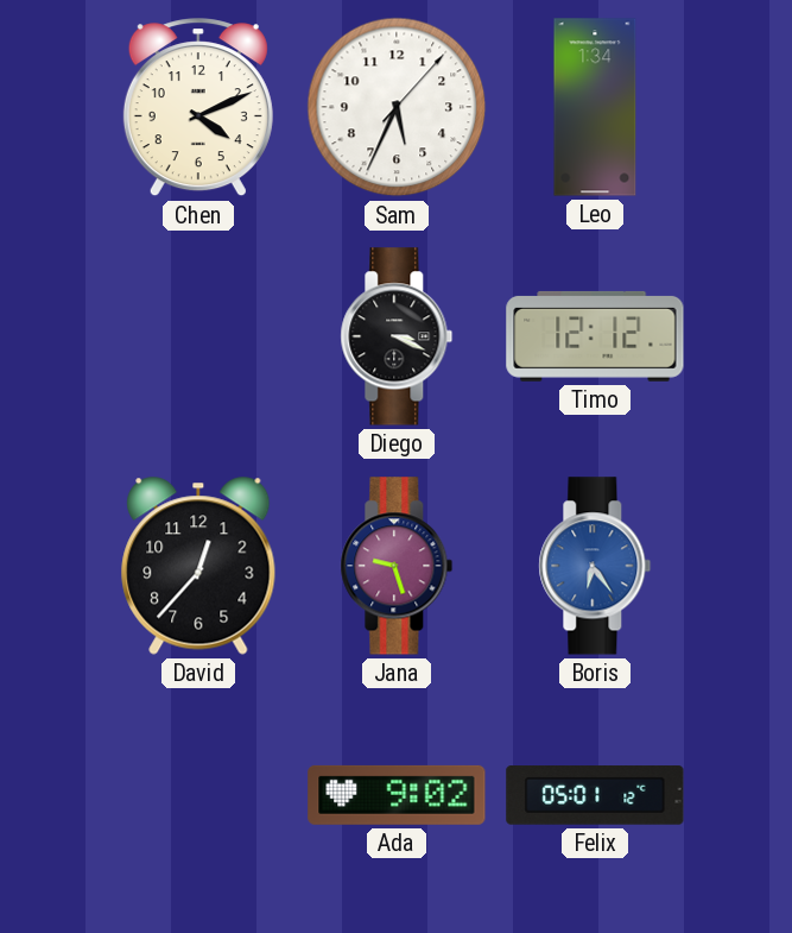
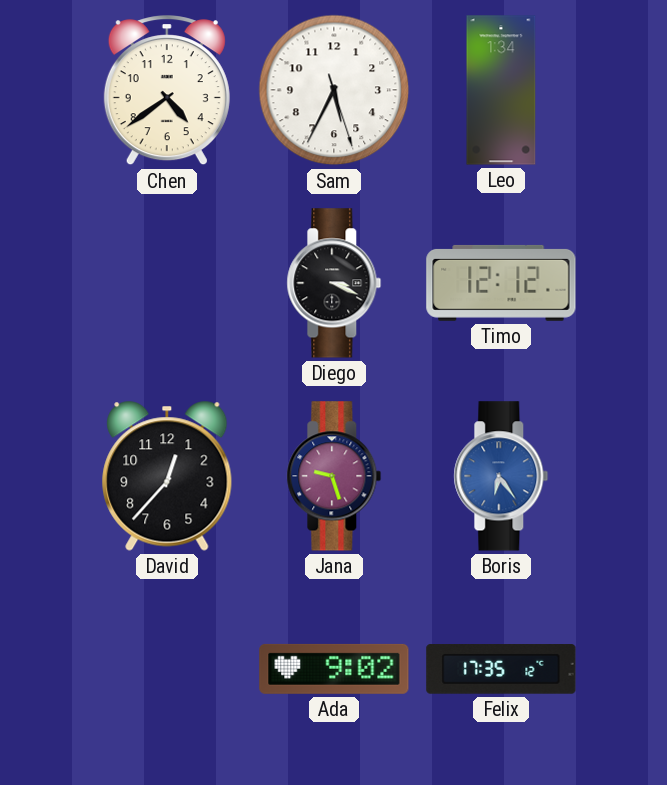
Chen: 4:11 -> 4:39 (167, 91)
Sam: 5:34:07 -> 5:34:27 (334, 90)
Felix: 05:01 -> 17:35 (501, 669)
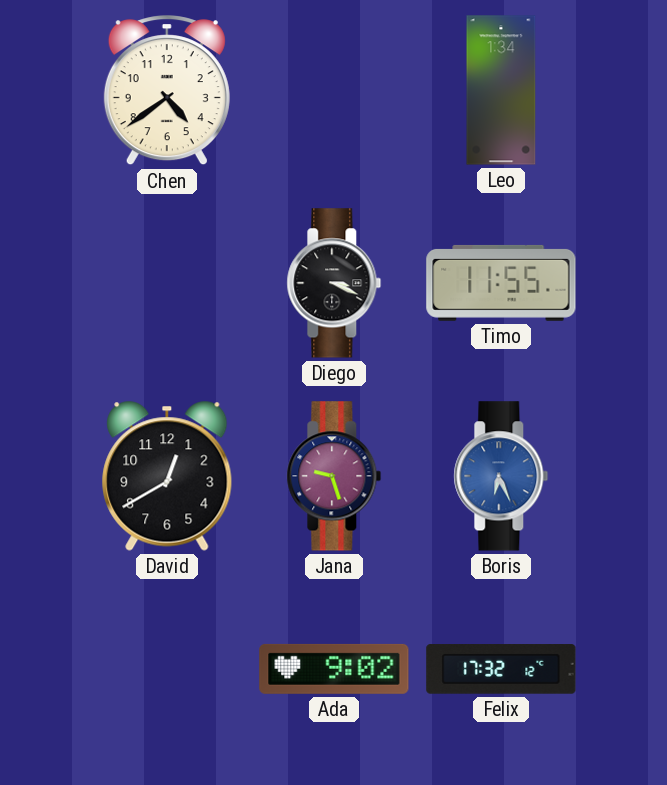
Sam: 5:34 -> none (334, 90)
Timo: 12:12 -> 11:55 (501, 283)
David: 12:37 -> 12:40 (167, 476)
Boris: 6:24 -> 6:26 (501, 476)
Felix: 17:35 -> 17:32 (501, 669)
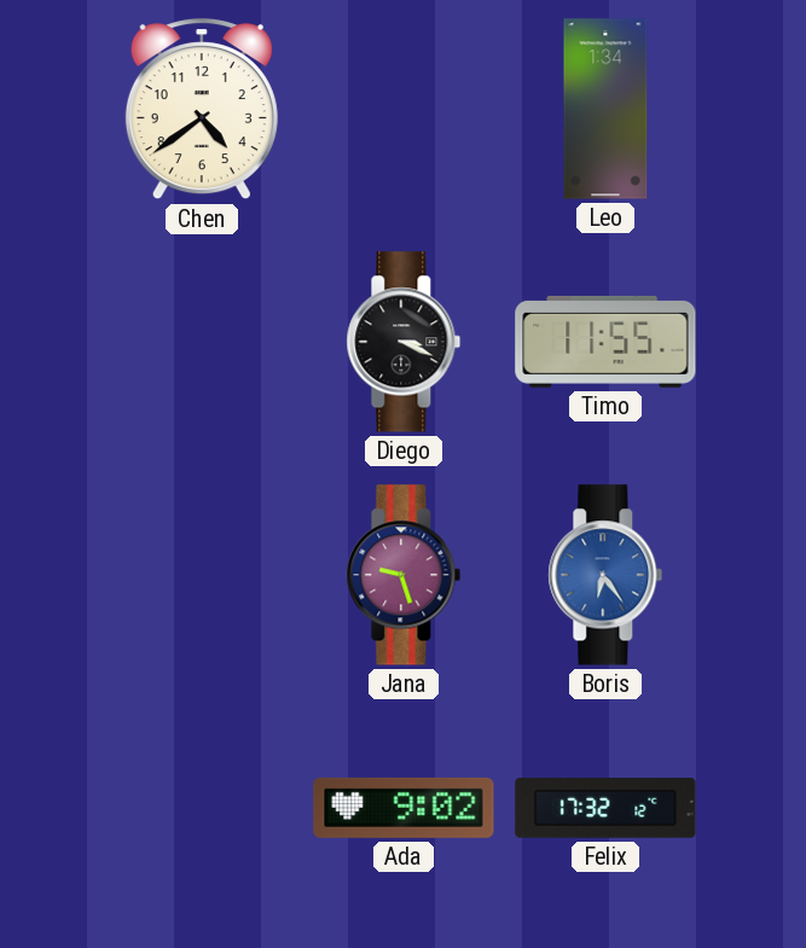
David: 12:40 -> none (167, 476)
Boris: 6:26 -> 6:24 (605, 575)
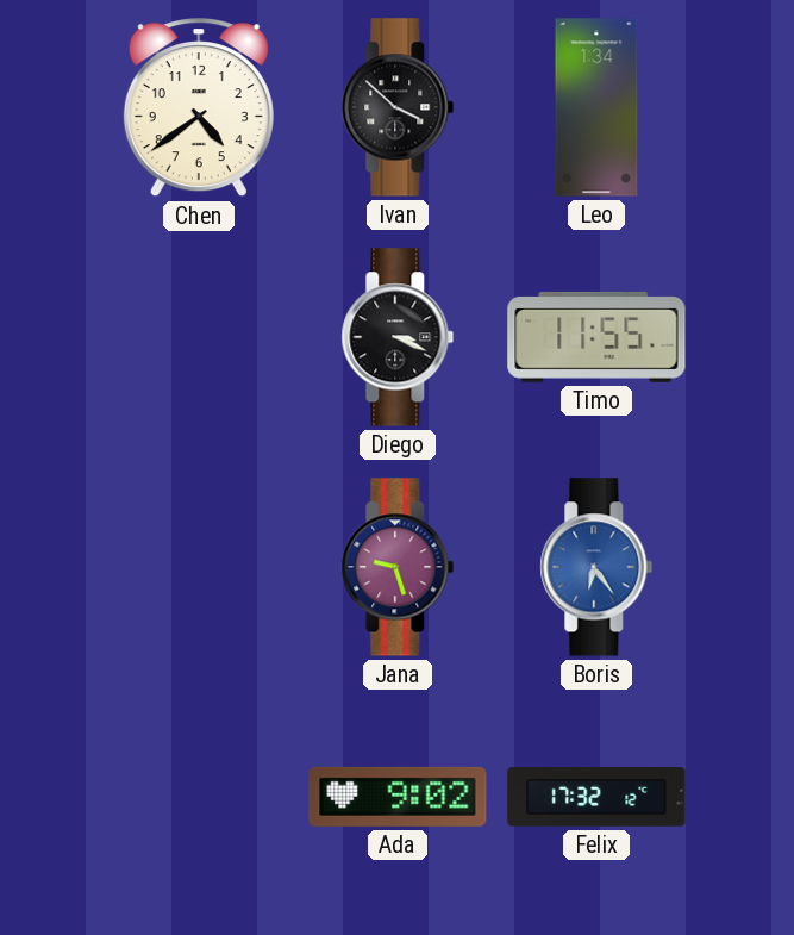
Ivan: none -> 3:52 (398, 107)
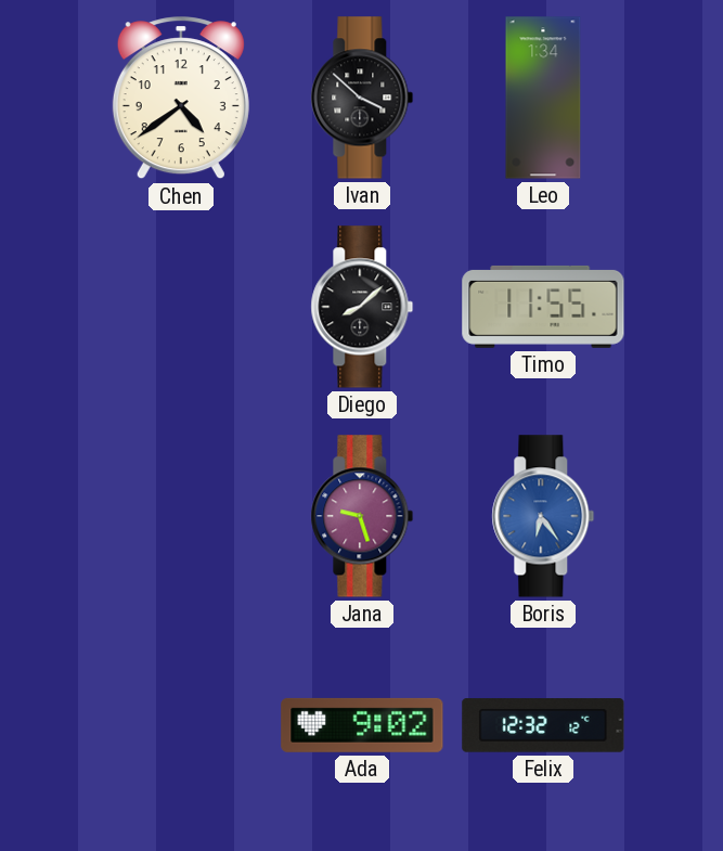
Diego: 3:19 -> 8:08 (362, 307)
Felix: 17:32 -> 12:32 (543, 725)
